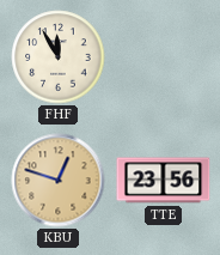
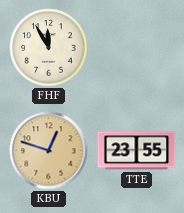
TTE: 23:56 -> 23:55 (137, 151)
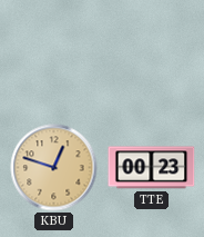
FHF: 11:55 -> none (49, 48)
TTE: 23:55 -> 00:23 (152, 168)
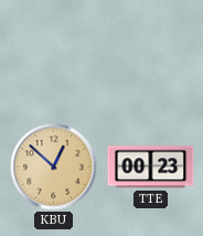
KBU: 12:48 -> 12:52 (54, 167)
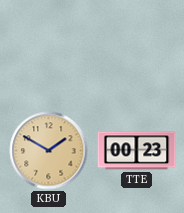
KBU: 12:52 -> 1:50 (49, 151)
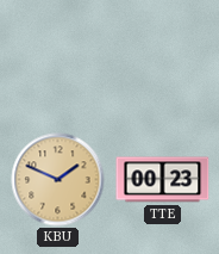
KBU: 1:50 -> 1:49 (58, 180)
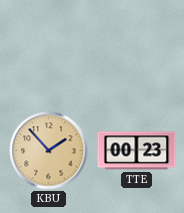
KBU: 1:49 -> 1:53 (49, 151)
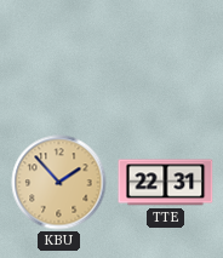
TTE: 00:23 -> 22:31 (166, 183)
